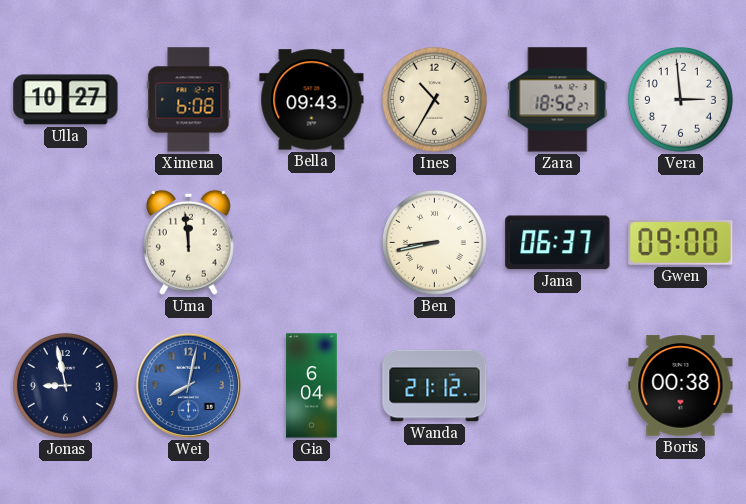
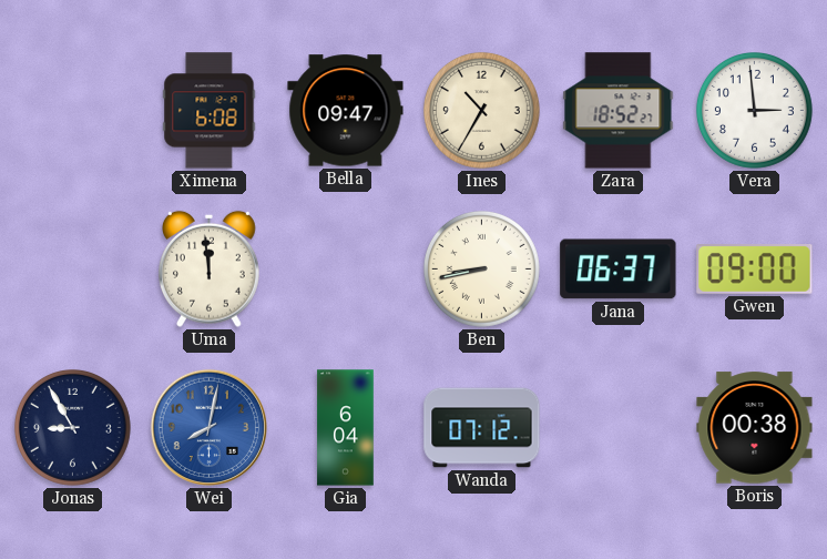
Ulla: 10:27 -> none (66, 100)
Bella: 09:43 -> 09:47 (346, 111)
Jonas: 8:58 -> 8:55 (72, 427)
Wanda: 21:12 -> 07:12 (482, 428)
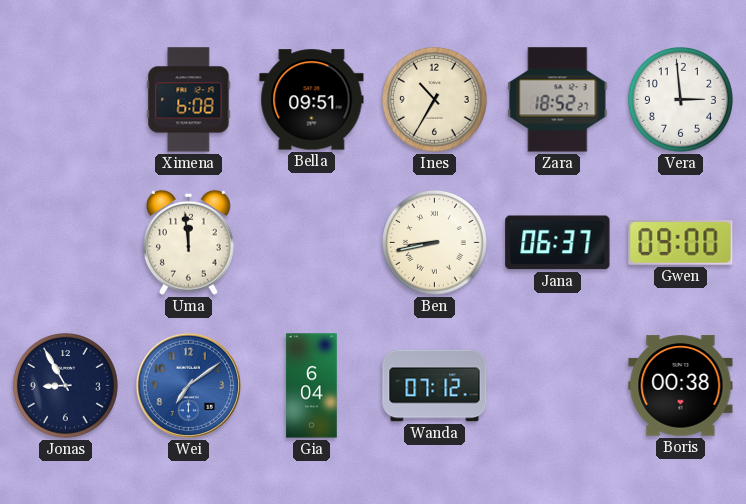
Bella: 09:47 -> 09:51 (312, 100)
Wei: 8:02 -> 7:09 (188, 385)
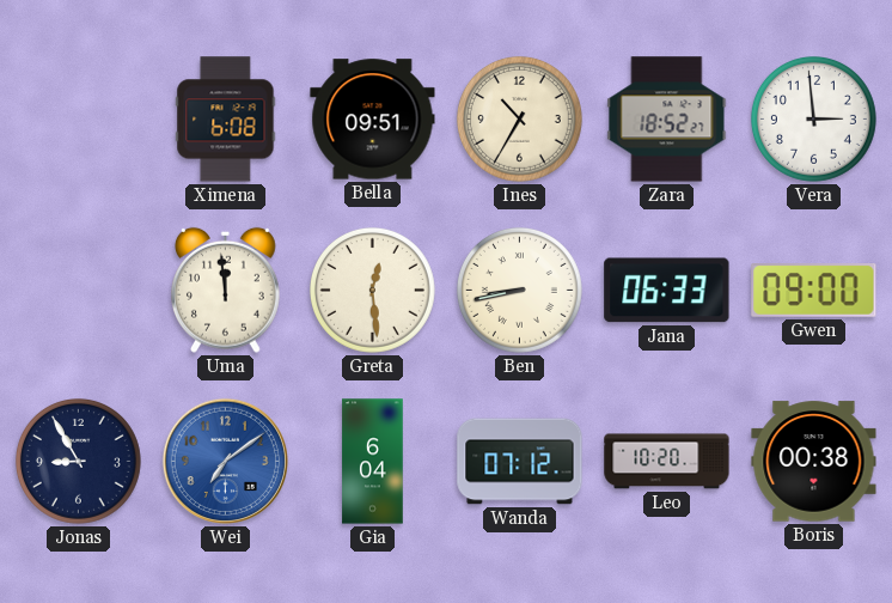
Greta: none -> 12:29 (372, 290)
Jana: 06:37 -> 06:33 (667, 291)
Leo: none -> 10:20 (667, 462)
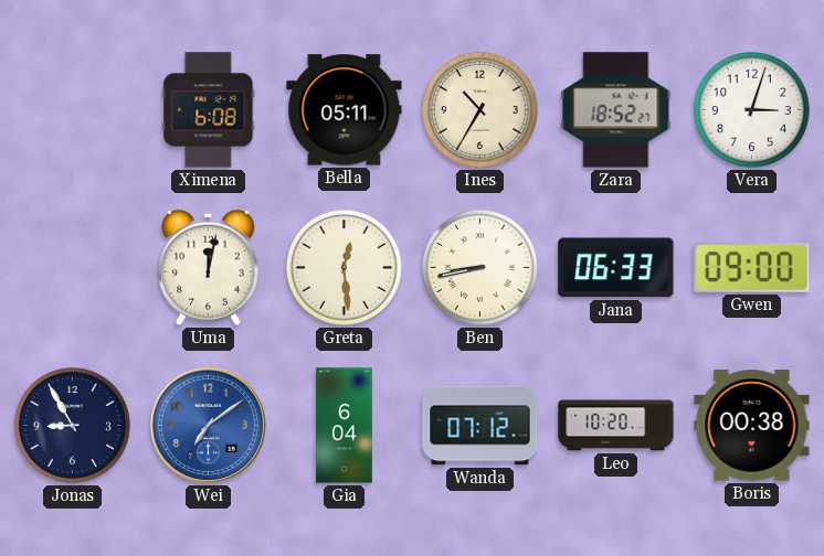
Bella: 09:51 -> 05:11 (345, 110)
Vera: 2:59 -> 3:03 (751, 109)
Uma: 11:59 -> 12:02 (209, 267)
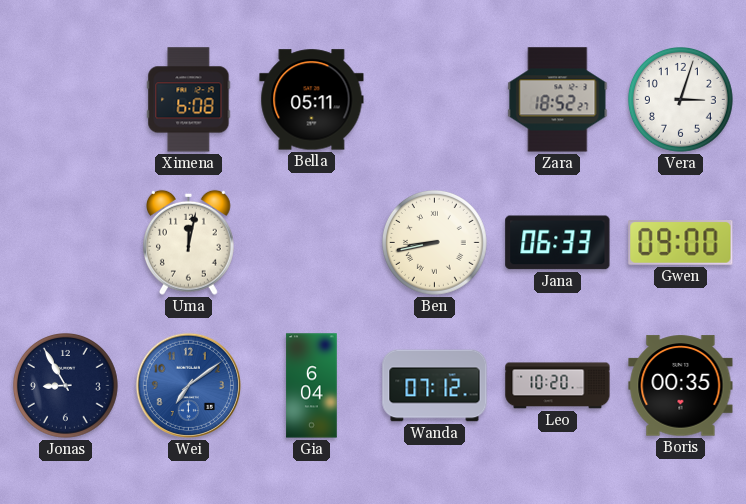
Ines: 10:35 -> none (479, 109)
Greta: 12:29 -> none (344, 267)
Boris: 00:38 -> 00:35 (681, 386)
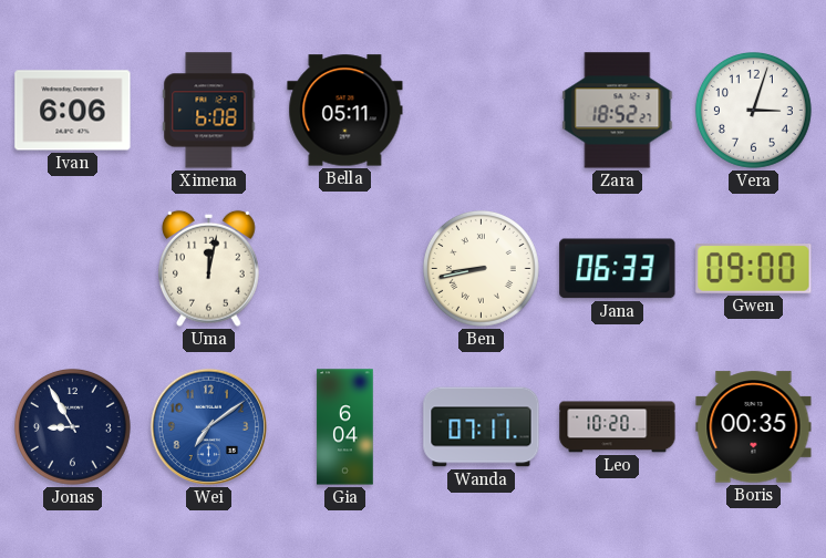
Ivan: none -> 6:06 (73, 111)
Wanda: 07:12 -> 07:11 (482, 427)
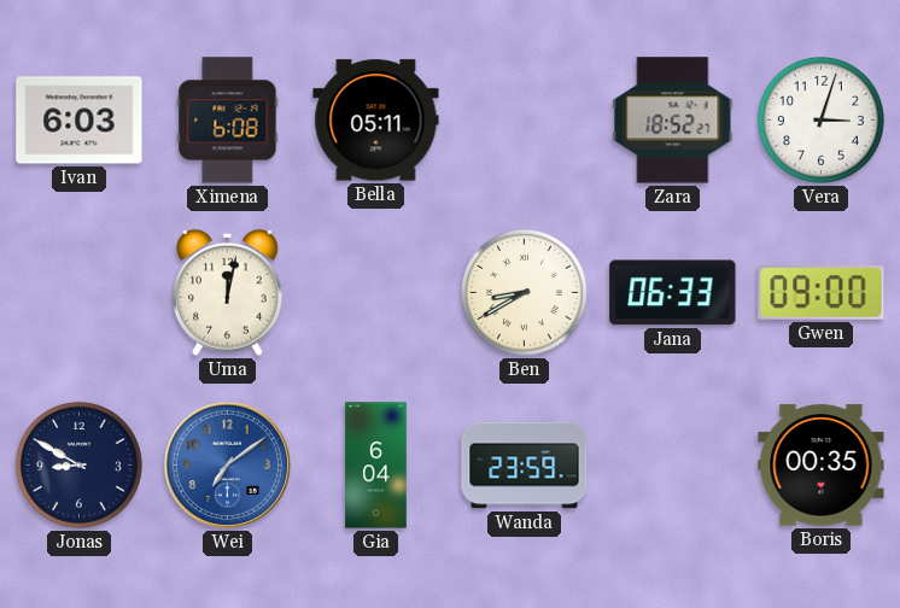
Ivan: 6:06 -> 6:03 (80, 121)
Ben: 8:43 -> 8:40 (524, 292)
Jonas: 8:55 -> 8:50 (78, 464)
Wanda: 07:11 -> 23:59 (525, 466)
Leo: 10:20 -> none (618, 427)
